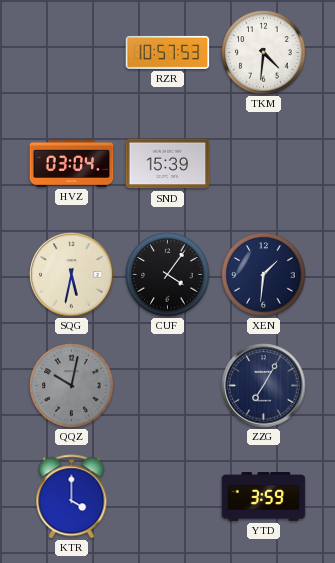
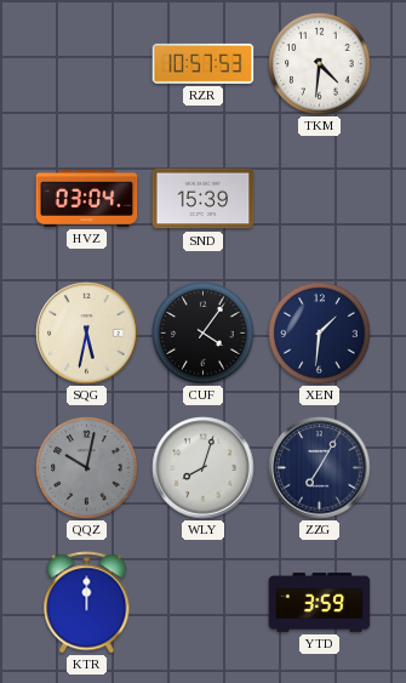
WLY: none -> 8:03 (204, 468)
KTR: 4:00 -> 12:00 (87, 603)
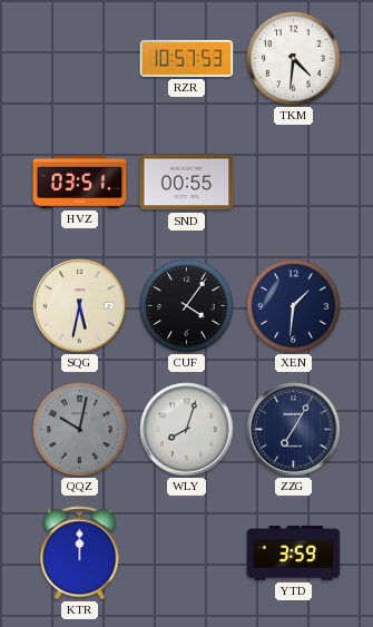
HVZ: 03:04 -> 03:51 (80, 182)
SND: 15:39 -> 00:55 (187, 183)
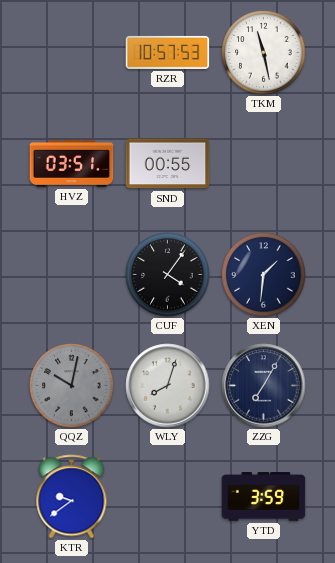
TKM: 4:31 -> 11:28 (264, 53)
SQG: 5:32 -> none (80, 306)
KTR: 12:00 -> 9:39 (72, 497)
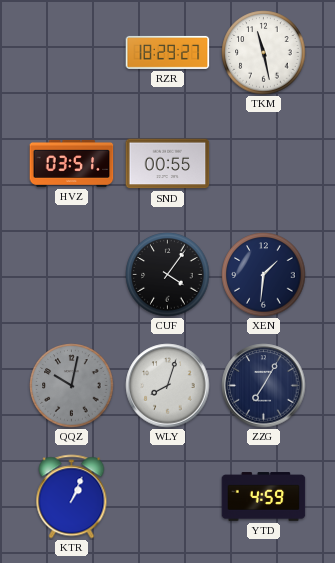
RZR: 10:57 -> 18:29 (168, 52)
KTR: 9:39 -> 1:04 (72, 497)
YTD: 3:59 -> 4:59 (264, 497)
